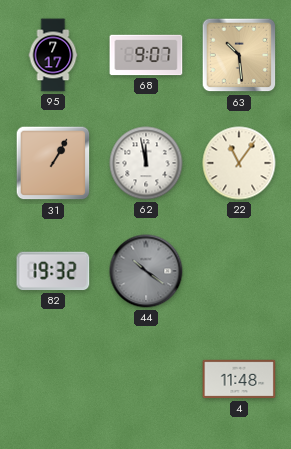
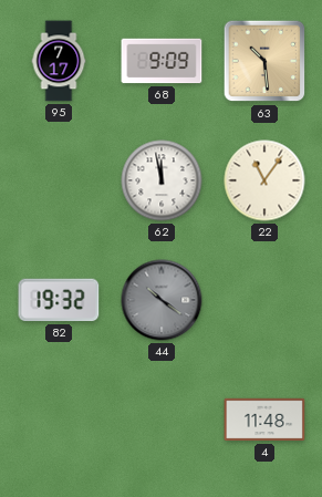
68: 9:07 -> 9:09 (162, 61)
31: 1:05 -> none (53, 163)
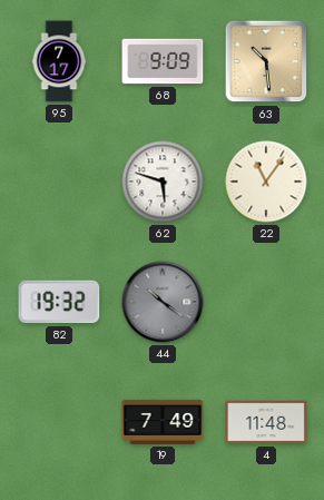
62: 11:58 -> 5:48 (163, 182)
19: none -> 7:49 (163, 422)
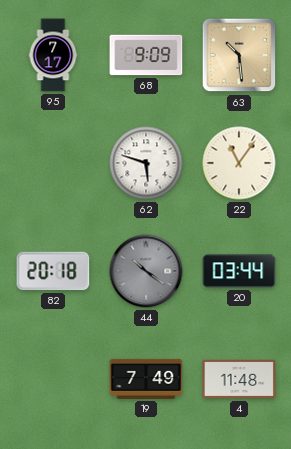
82: 19:32 -> 20:18 (53, 271)
20: none -> 03:44 (239, 271)
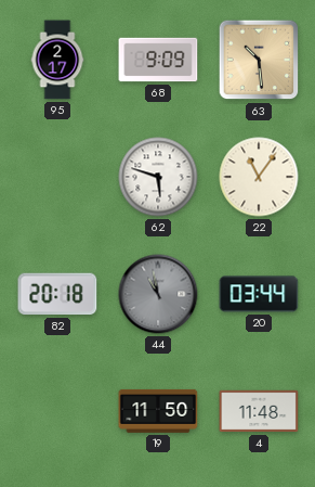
95: 7:17 -> 2:17 (57, 60)
44: 10:21 -> 10:58 (158, 294)
19: 7:49 -> 11:50 (158, 411)
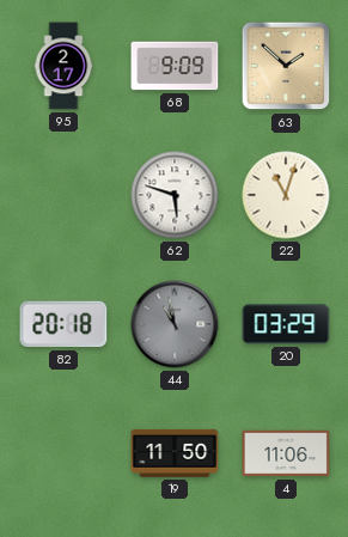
63: 10:29 -> 1:52 (286, 66)
22: 11:06 -> 11:03 (286, 195)
20: 03:44 -> 03:29 (286, 324)
4: 11:48 -> 11:06 (286, 453)
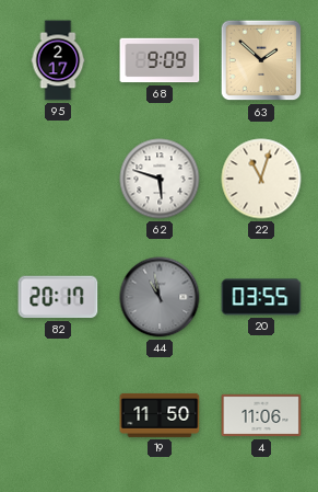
82: 20:18 -> 20:17 (58, 297)
20: 03:29 -> 03:55 (261, 297)
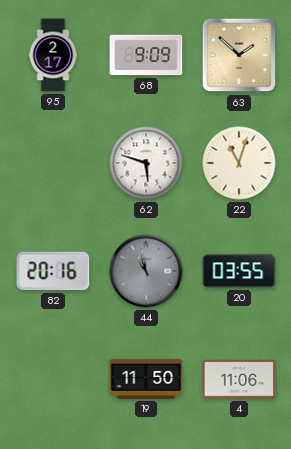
82: 20:17 -> 20:16 (53, 271)
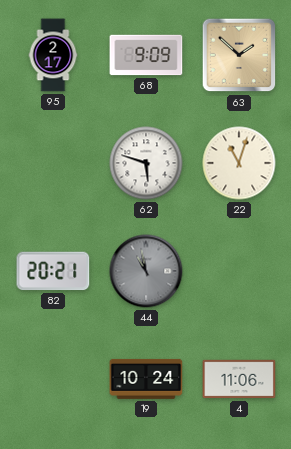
82: 20:16 -> 20:21 (53, 271)
20: 03:55 -> none (239, 271)
19: 11:50 -> 10:24 (146, 379)
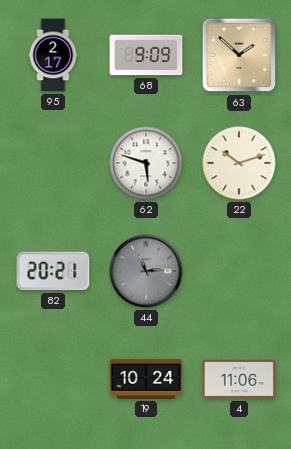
22: 11:03 -> 10:12 (239, 163)
44: 10:58 -> 11:14 (146, 271)
